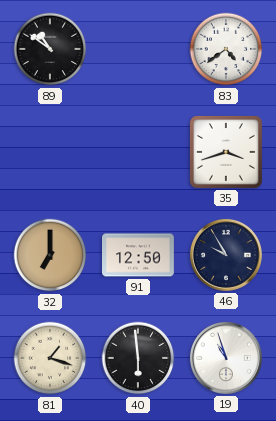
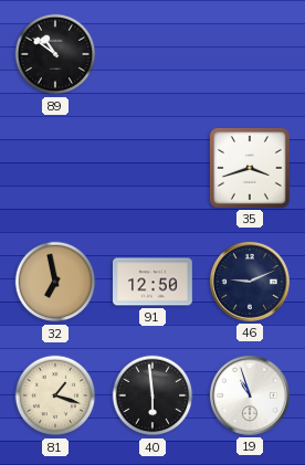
83: 4:39 -> none (226, 49)
32: 7:00 -> 6:58 (55, 282)
46: 9:55 -> 9:11 (250, 282)
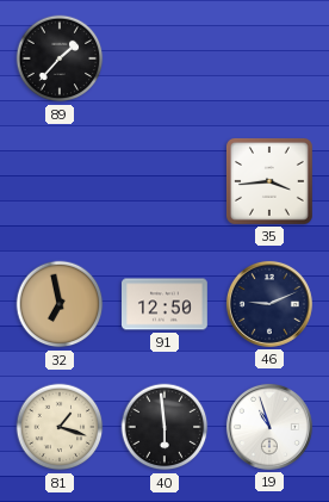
89: 10:51 -> 1:37 (60, 58)
35: 3:42 -> 3:44 (269, 181)
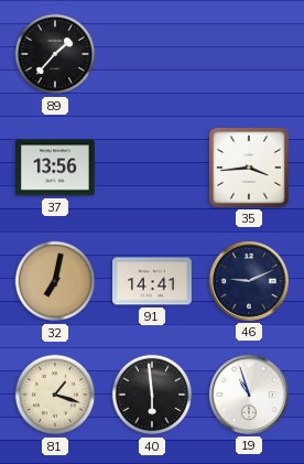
37: none -> 13:56 (56, 168)
32: 6:58 -> 7:02 (55, 281)
91: 12:50 -> 14:41 (153, 281)
